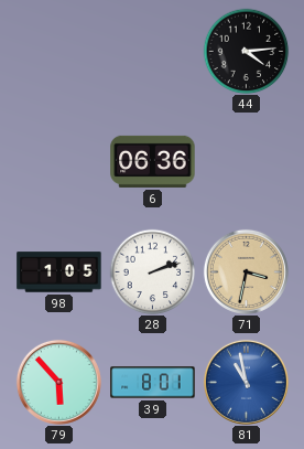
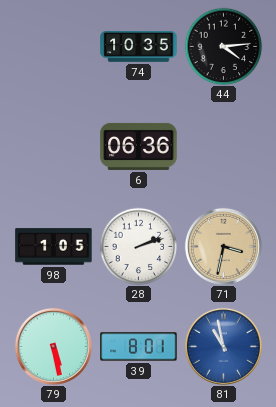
74: none -> 10:35 (139, 47)
79: 5:53 -> 5:28 (53, 346)
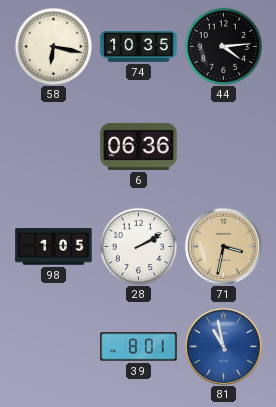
58: none -> 6:17 (53, 46)
28: 2:12 -> 2:10 (138, 246)
79: 5:28 -> none (53, 346)
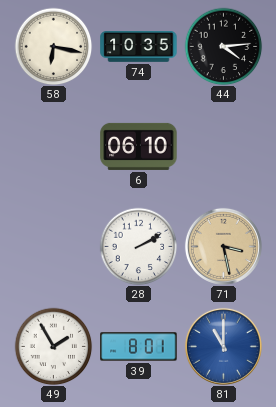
6: 06:36 -> 06:10 (139, 146)
98: 1:05 -> none (54, 247)
71: 3:32 -> 3:28 (223, 246)
49: none -> 1:55 (53, 346)
81: 10:58 -> 11:00 (223, 346)
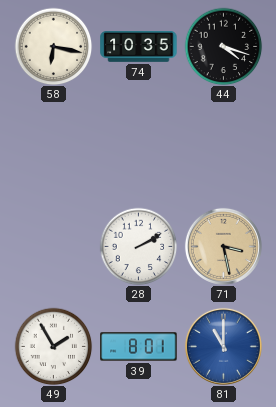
44: 4:14 -> 4:18 (223, 46)
6: 06:10 -> none (139, 146)
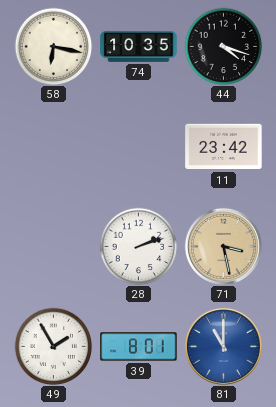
11: none -> 23:42 (224, 147)
28: 2:10 -> 2:12 (138, 246)
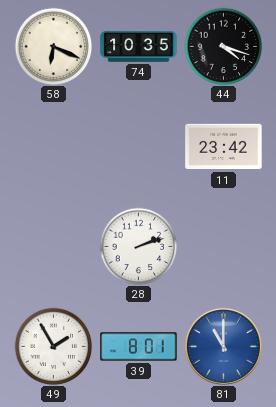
58: 6:17 -> 6:19 (53, 46)
71: 3:28 -> none (223, 246)
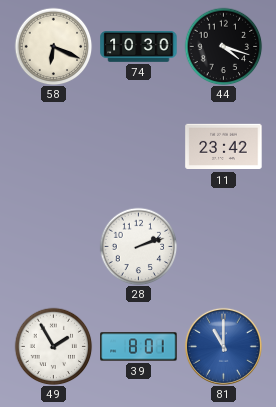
74: 10:35 -> 10:30 (139, 47)
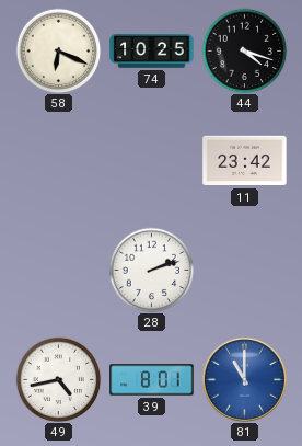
74: 10:30 -> 10:25 (152, 52)
49: 1:55 -> 4:43 (58, 379)
